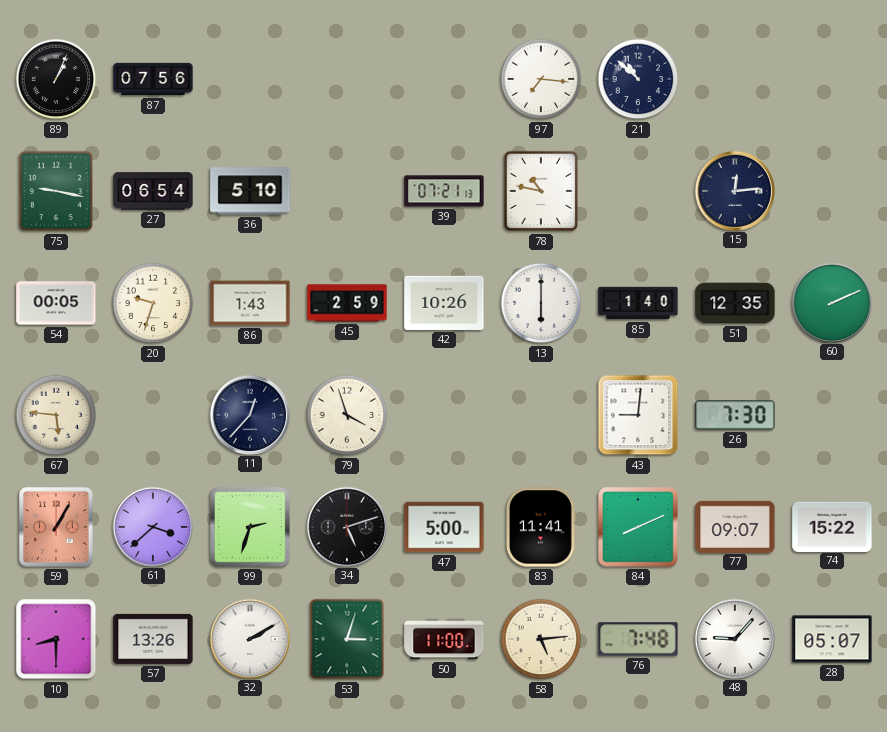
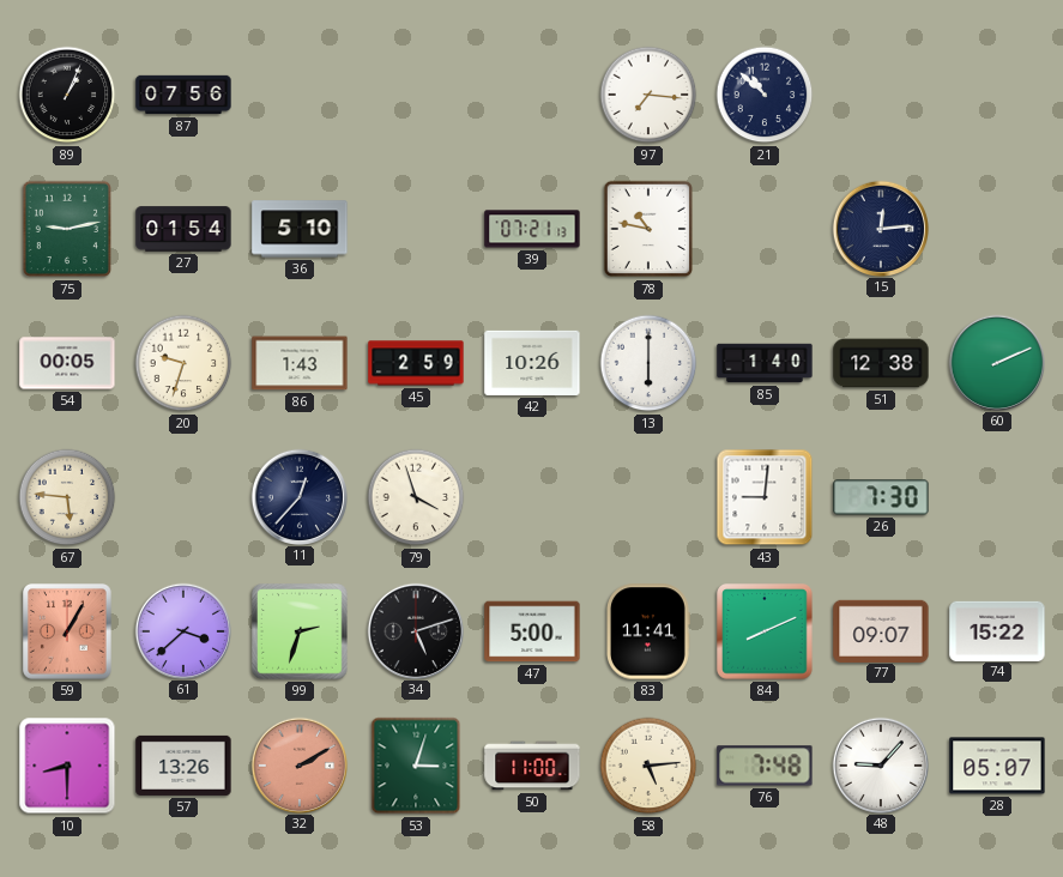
75: 9:17 -> 9:13 (66, 229)
27: 06:54 -> 01:54 (183, 229)
51: 12:35 -> 12:38 (881, 363)
32 dial: white -> salmon (298, 764)
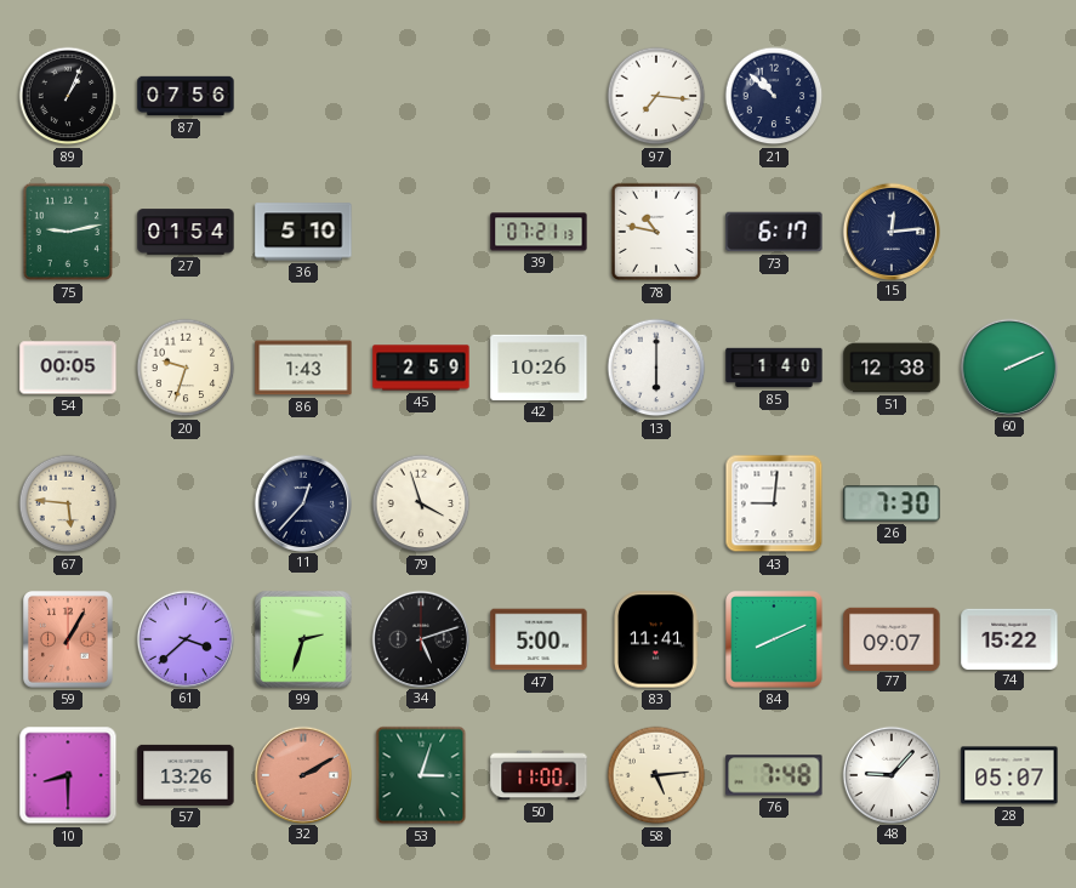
73: none -> 6:17 (774, 232)
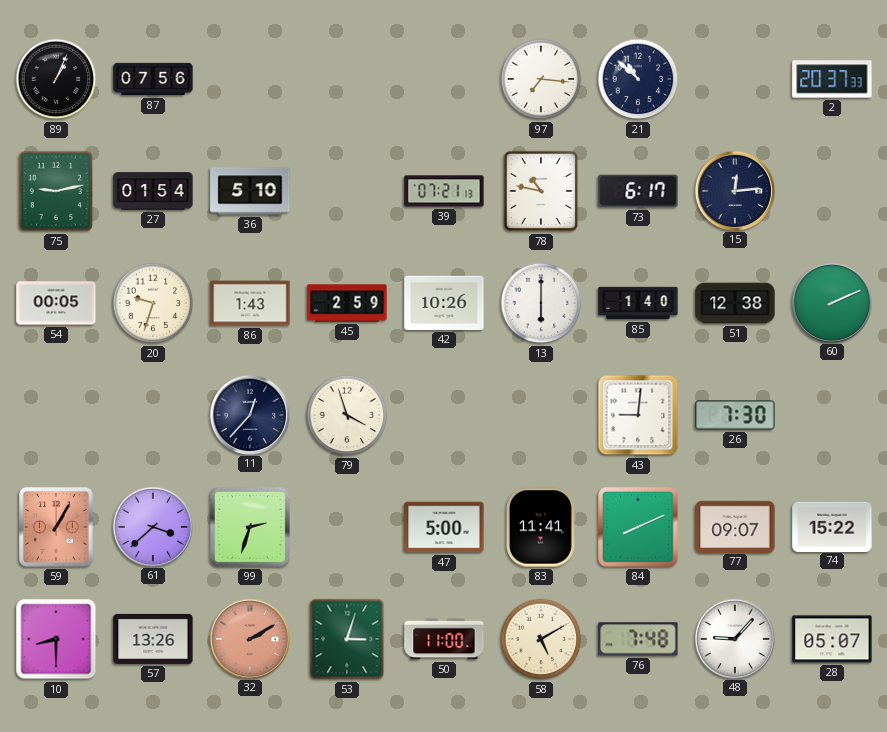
2: none -> 20:37 (832, 79)
67: 5:46 -> none (68, 503)
34: 5:12 -> none (420, 638)
58: 5:14 -> 5:10 (541, 639)
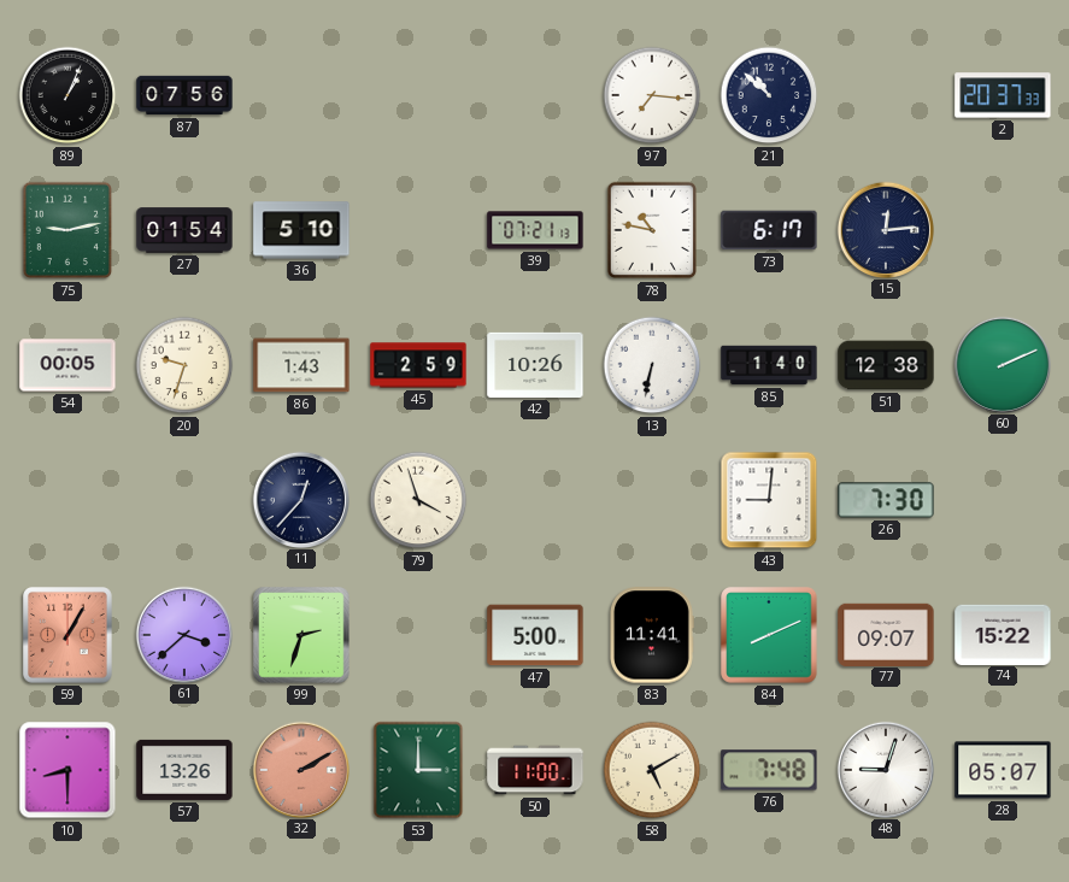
13: 6:00 -> 6:32 (652, 365)
53: 3:03 -> 3:00 (418, 770)
48: 9:07 -> 9:03 (885, 769)
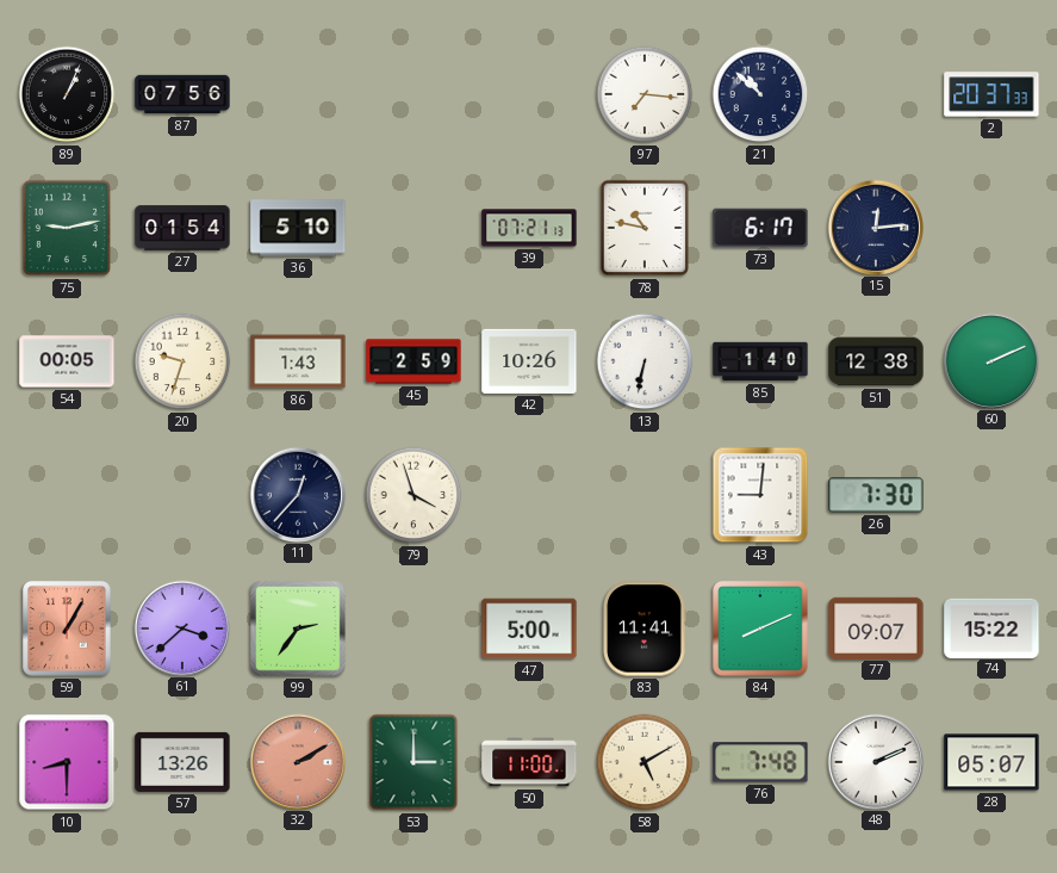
99: 2:33 -> 2:36 (298, 629)
48: 9:03 -> 2:11 (875, 761)
